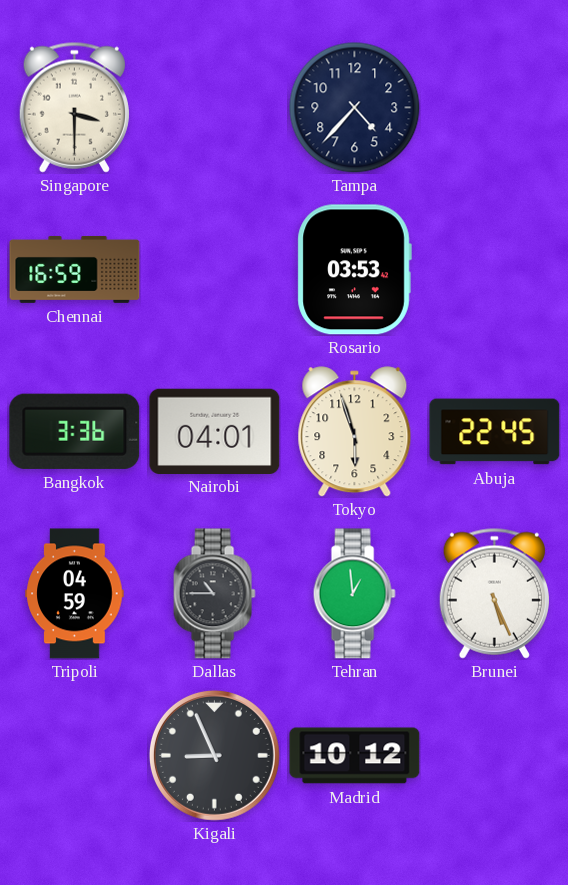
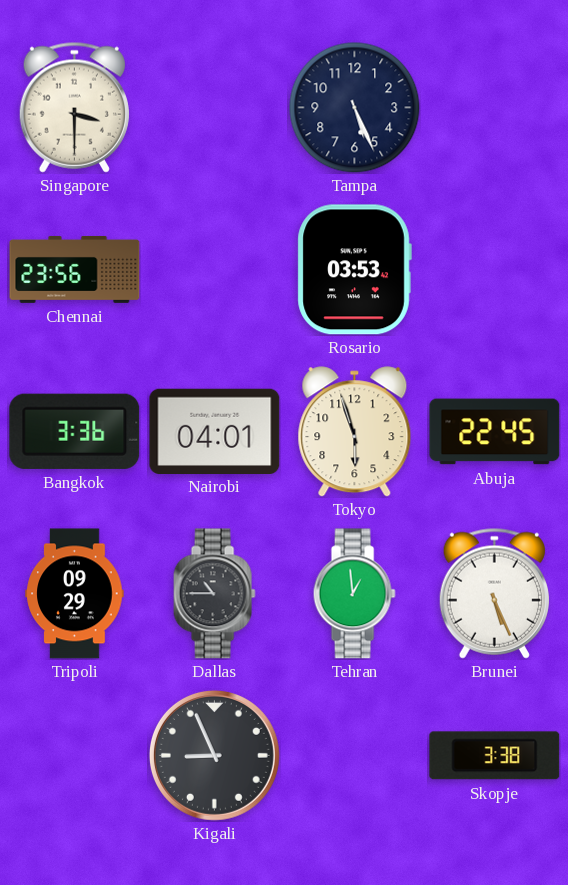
Tampa: 4:37 -> 5:26 (355, 108)
Chennai: 16:59 -> 23:56 (75, 269)
Tripoli: 04:59 -> 09:29 (75, 594)
Madrid: 10:12 -> none (355, 756)
Skopje: none -> 3:38 (495, 756)
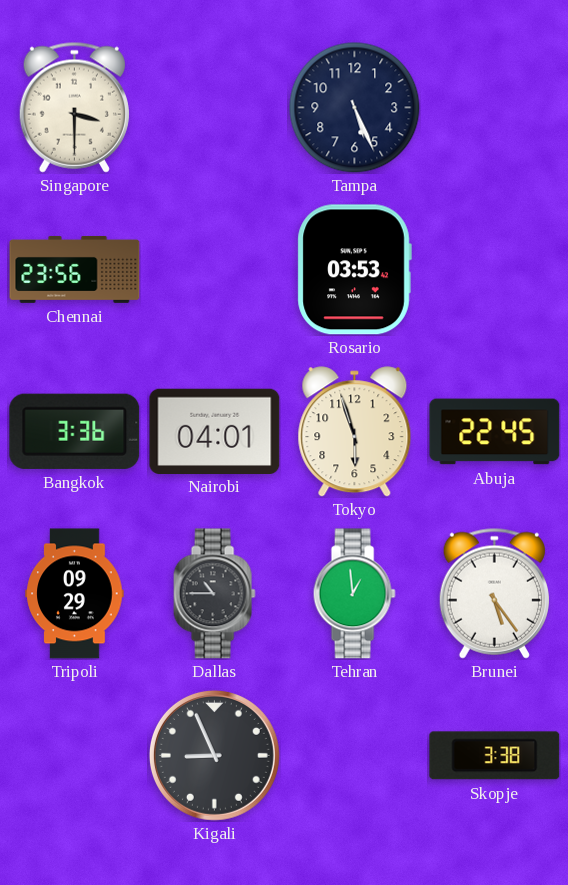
Brunei: 5:26 -> 5:24 (494, 593)
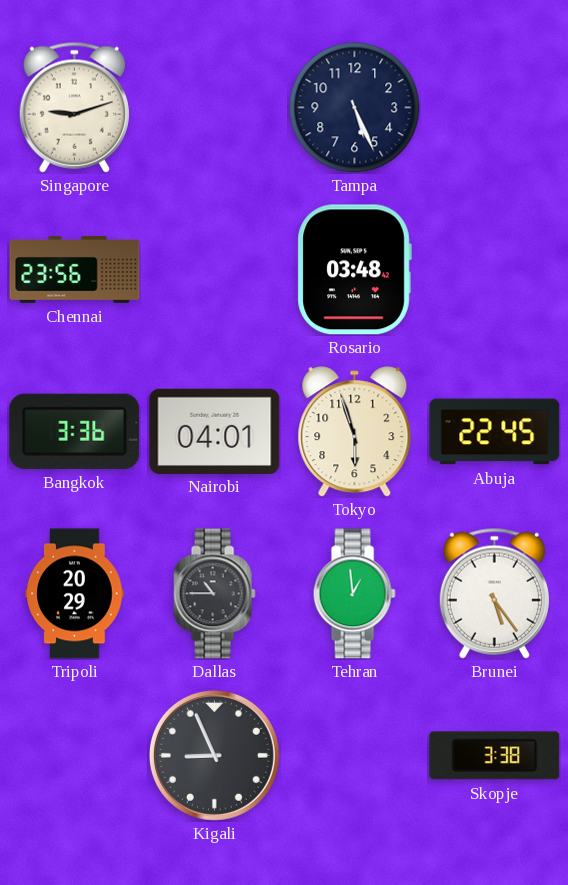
Singapore: 3:30 -> 9:12 (74, 107)
Rosario: 03:53 -> 03:48 (354, 270)
Tripoli: 09:29 -> 20:29 (75, 594)
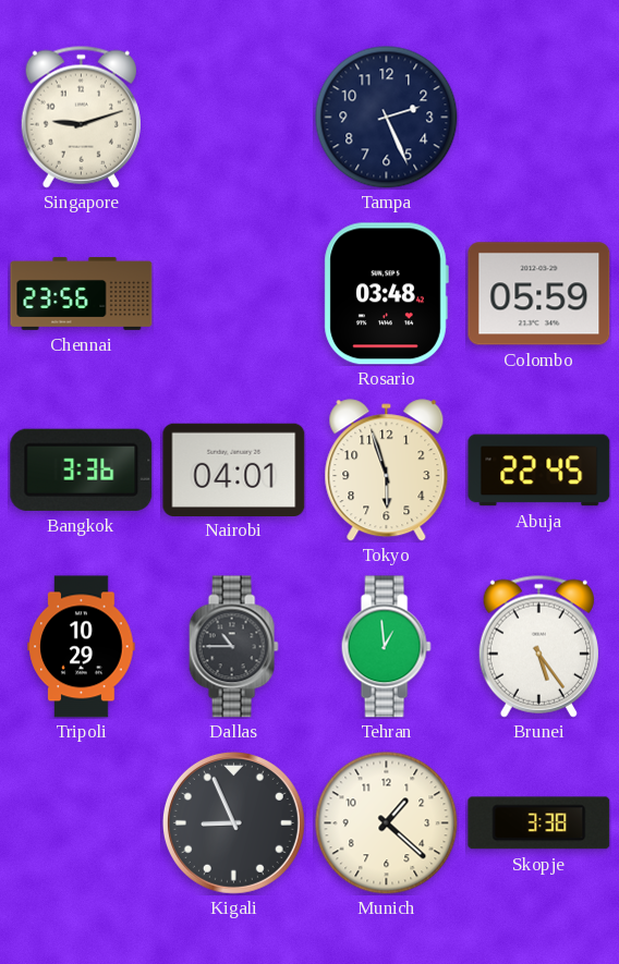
Tampa: 5:26 -> 2:26 (387, 118)
Colombo: none -> 05:59 (539, 294)
Tripoli: 20:29 -> 10:29 (82, 647)
Munich: none -> 1:22 (387, 823)
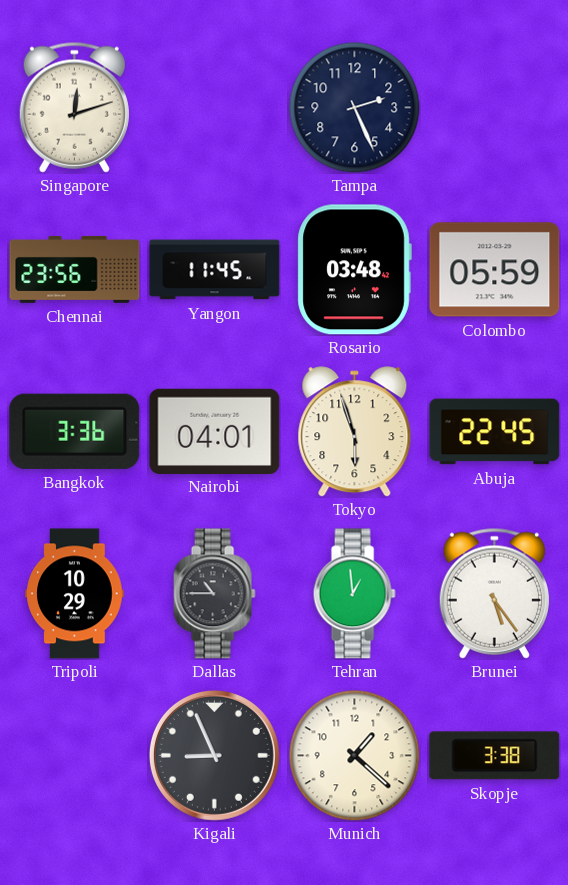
Singapore: 9:12 -> 12:12 (74, 107)
Yangon: none -> 11:45 (215, 270)
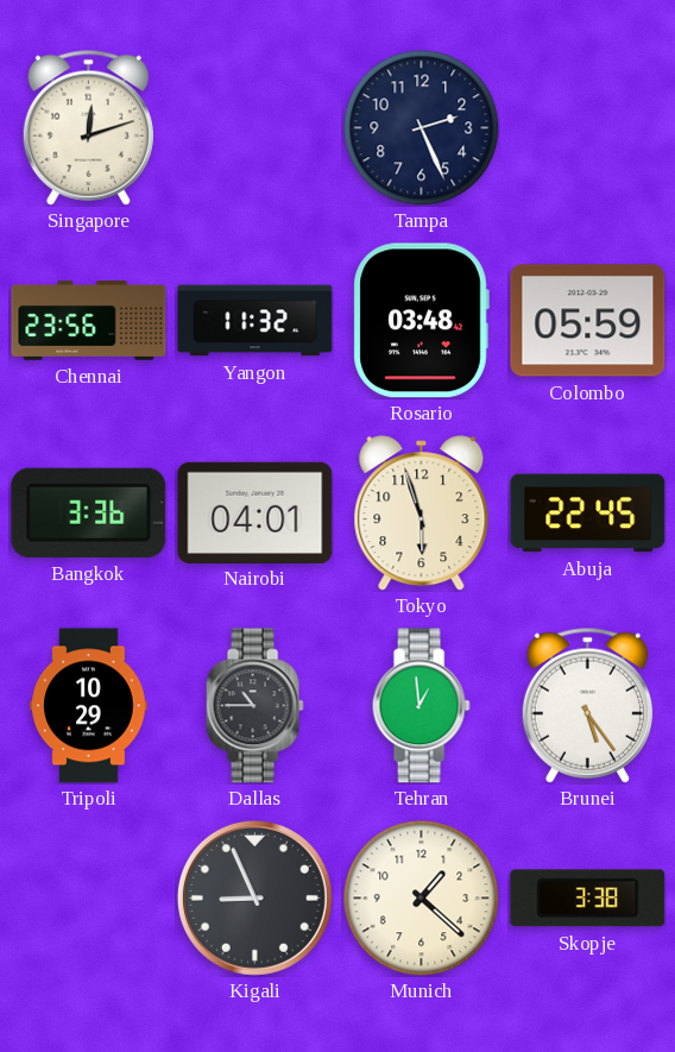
Yangon: 11:45 -> 11:32 (256, 321)
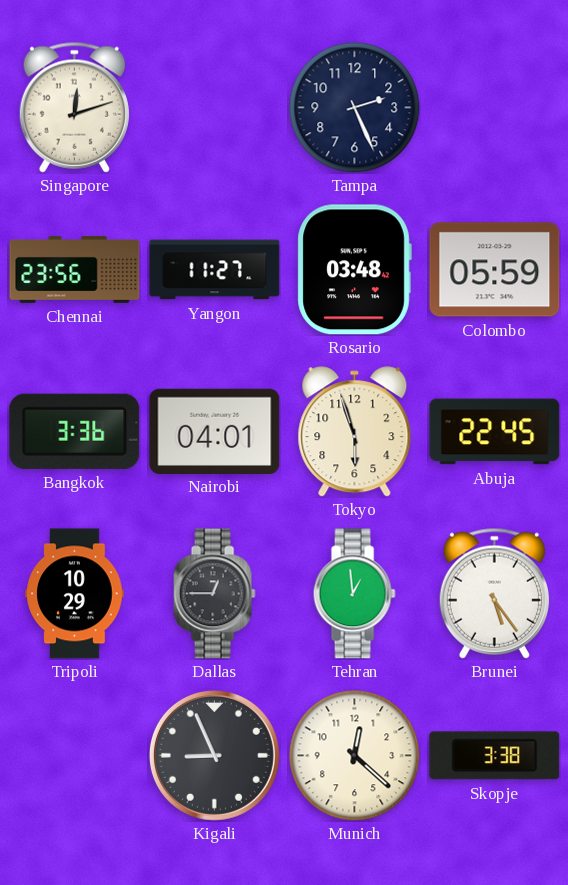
Yangon: 11:32 -> 11:27 (215, 270)
Dallas: 10:45 -> 12:45 (214, 594)
Munich: 1:22 -> 12:22 (355, 756)
